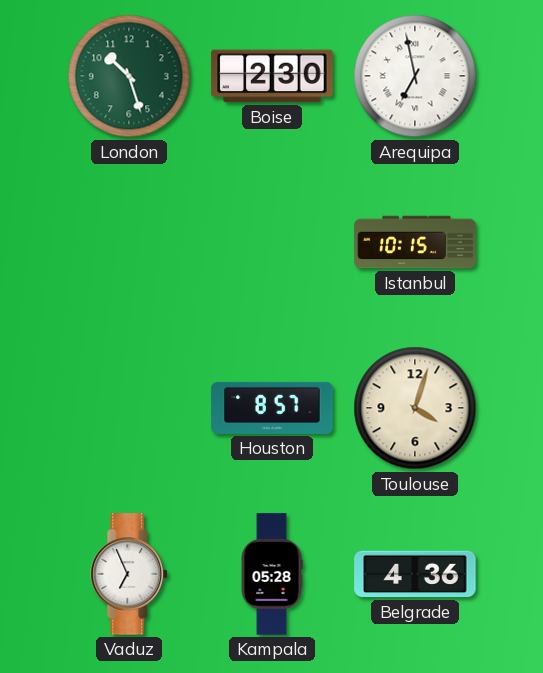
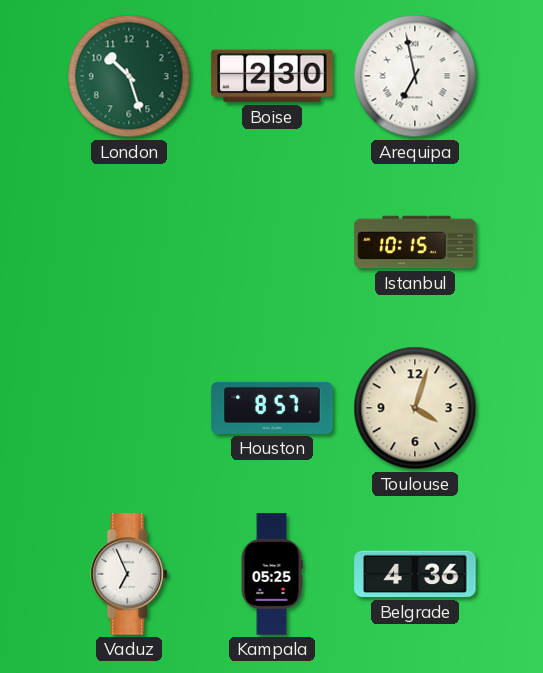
Kampala: 05:28 -> 05:25 (272, 574)
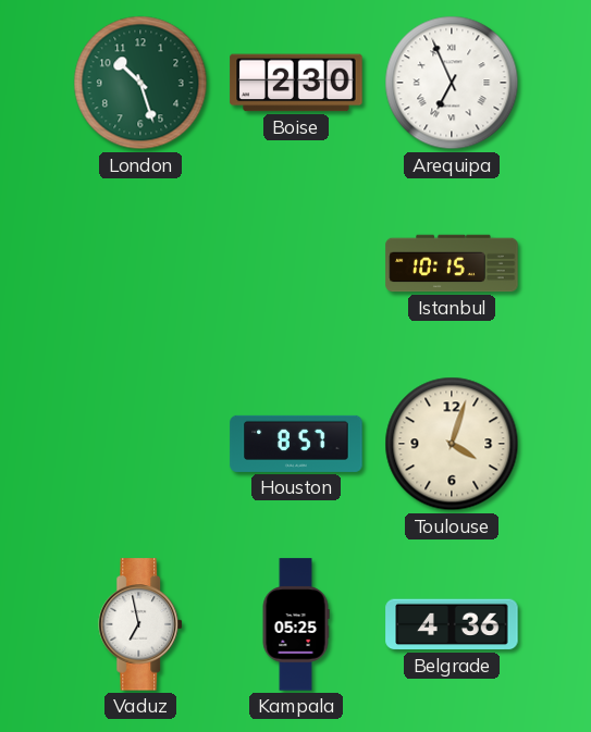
Arequipa: 6:58 -> 6:56 (452, 83)
Vaduz: 6:56 -> 6:58 (141, 624)
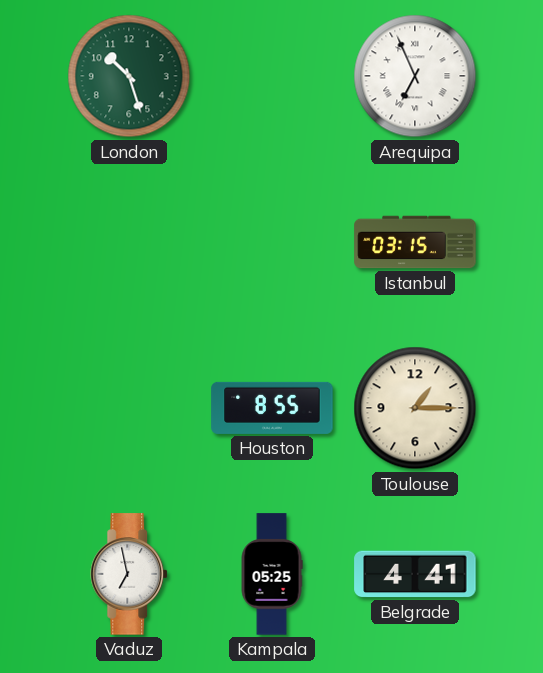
Boise: 2:30 -> none (296, 83)
Istanbul: 10:15 -> 03:15 (415, 242)
Houston: 8:57 -> 8:55 (272, 408)
Toulouse: 4:03 -> 1:15 (415, 408)
Belgrade: 4:36 -> 4:41 (415, 574)
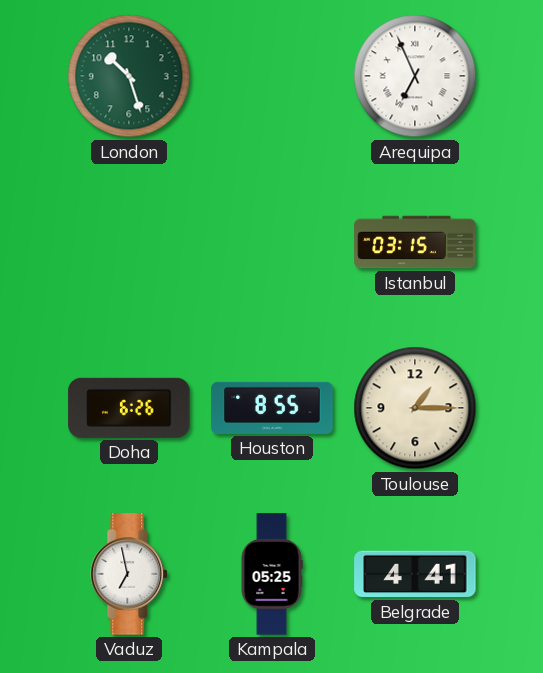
Doha: none -> 6:26 (129, 408)
